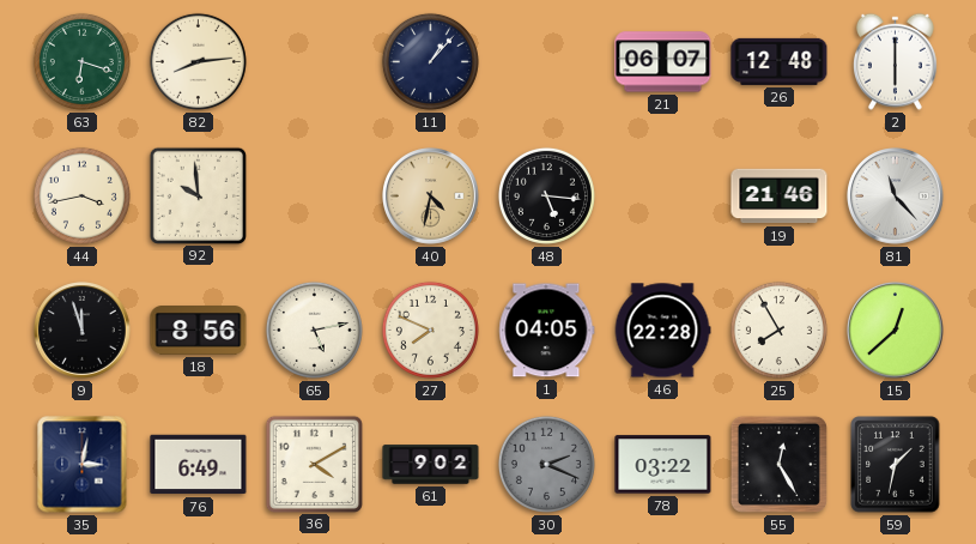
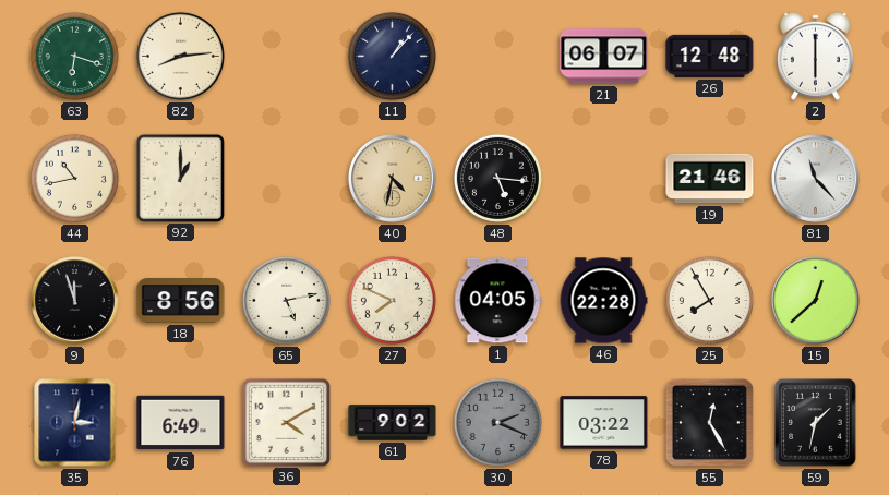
44: 3:43 -> 10:43 (74, 178)
92: 9:59 -> 1:00 (180, 178)
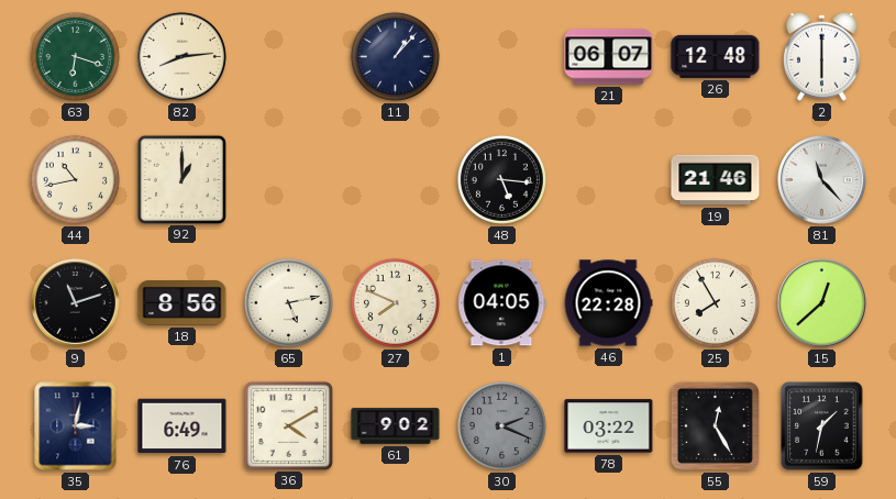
40: 4:32 -> none (393, 179)
9: 11:57 -> 11:12 (76, 303)
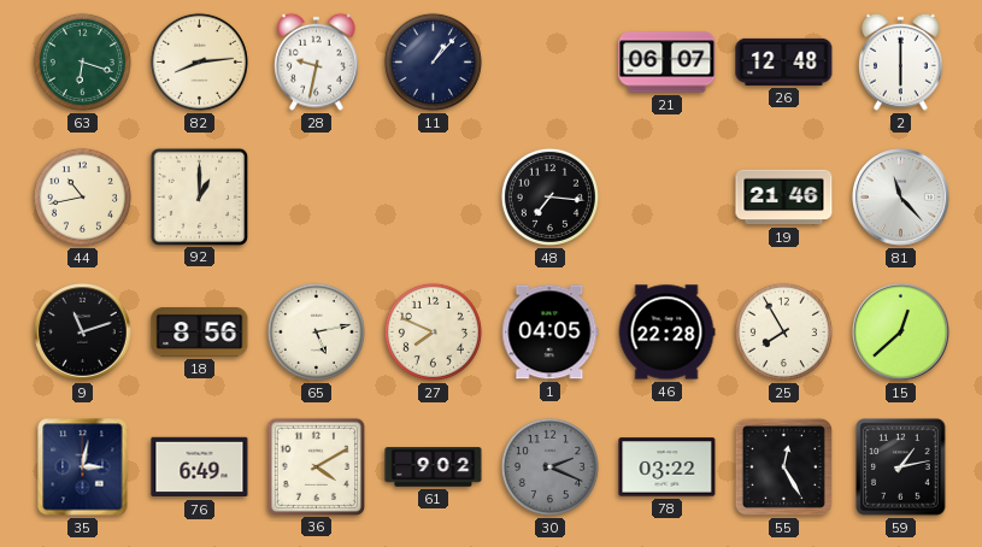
28: none -> 9:32 (316, 61)
48: 5:16 -> 7:16 (549, 196)
59: 1:32 -> 1:13 (901, 467)
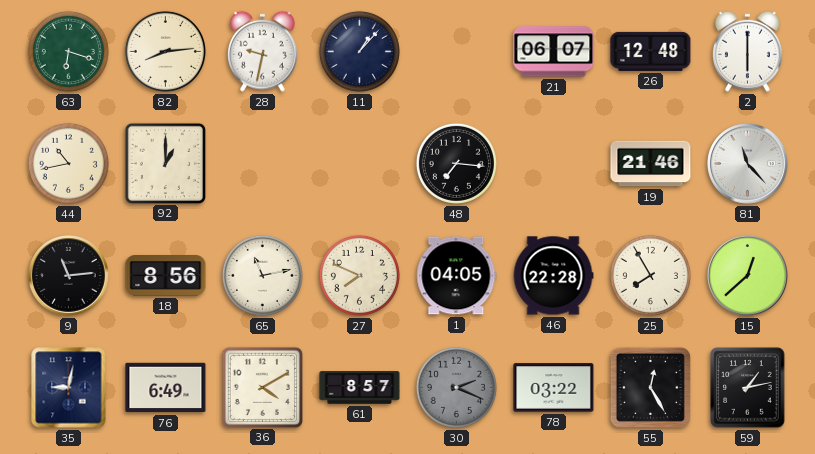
9: 11:12 -> 11:14 (69, 276)
65: 5:13 -> 11:13 (262, 275)
35: 3:02 -> 9:02 (69, 388)
61: 9:02 -> 8:57 (360, 388)
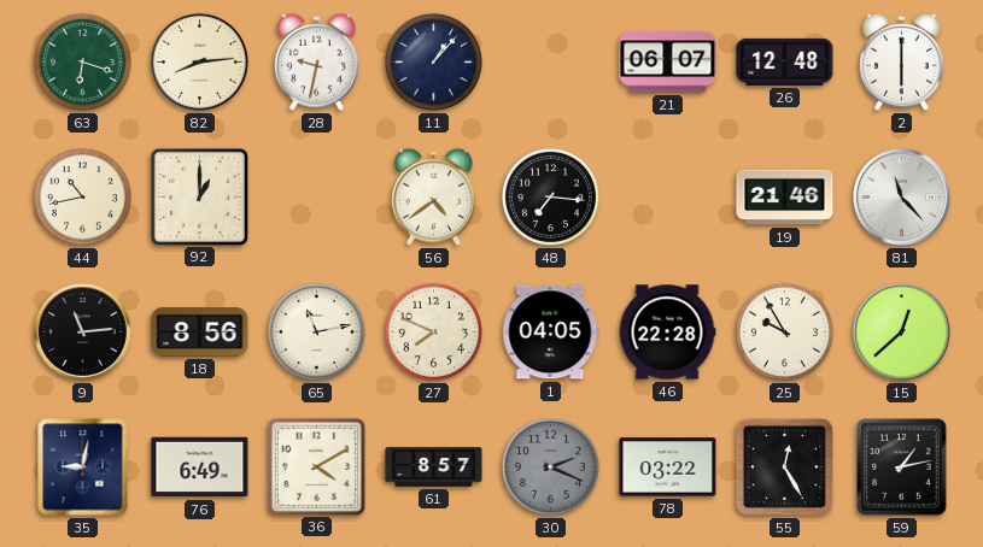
56: none -> 4:39 (433, 196)
25: 7:55 -> 9:55 (784, 331)
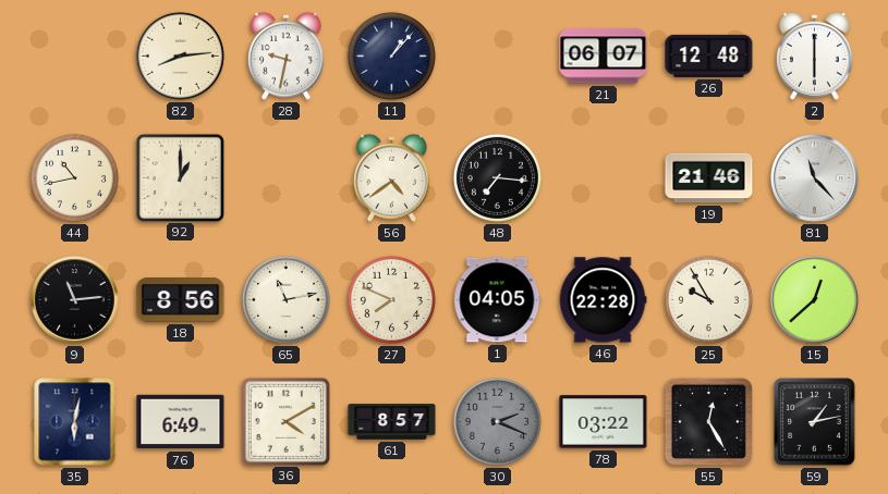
63: 6:18 -> none (82, 61)
35: 9:02 -> 6:02 (75, 422)
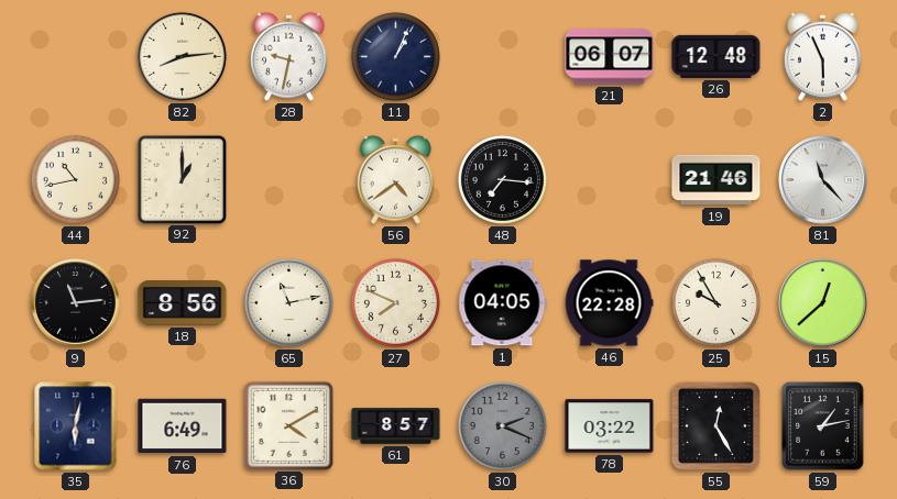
11: 1:07 -> 1:04 (395, 56)
2: 6:00 -> 5:56 (822, 56)
